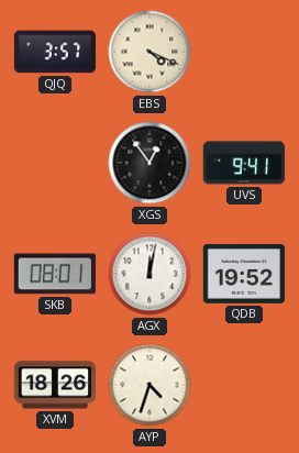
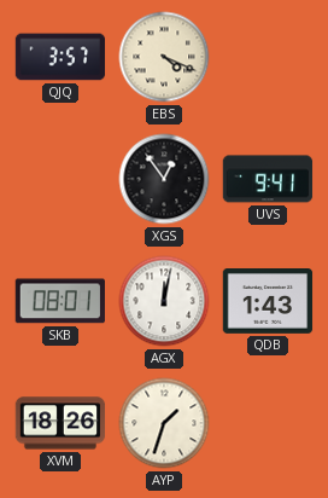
QDB: 19:52 -> 1:43 (268, 302)
AYP: 4:33 -> 1:33 (164, 423)
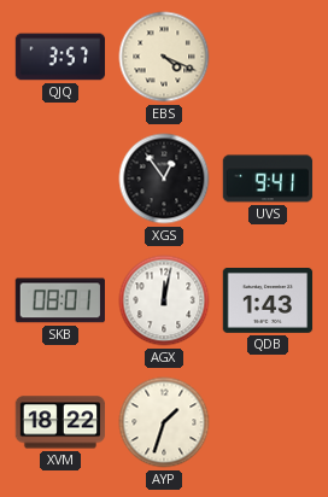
XVM: 18:26 -> 18:22 (60, 422)
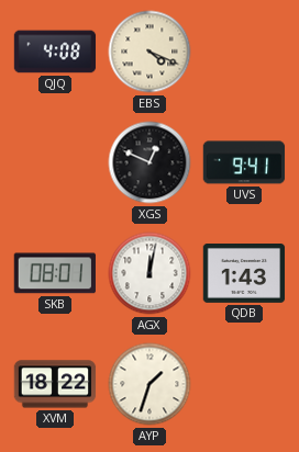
QJQ: 3:57 -> 4:08 (55, 52)
XGS: 12:54 -> 12:49 (149, 162)
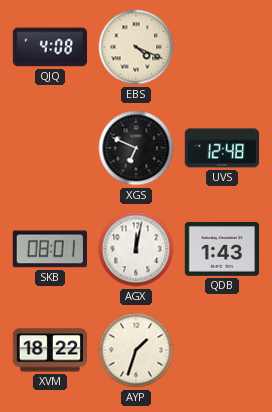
XGS: 12:49 -> 6:49 (136, 148)
UVS: 9:41 -> 12:48 (222, 148)
